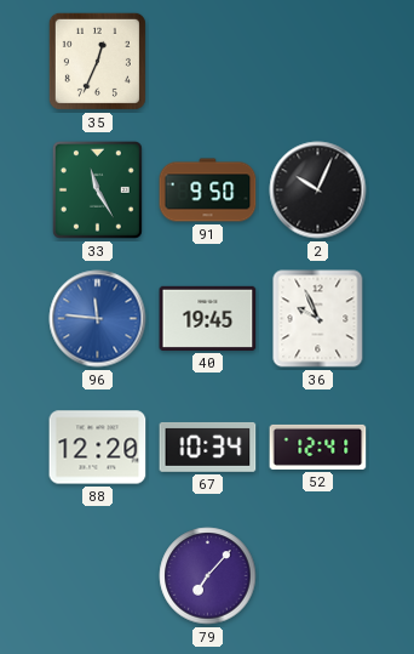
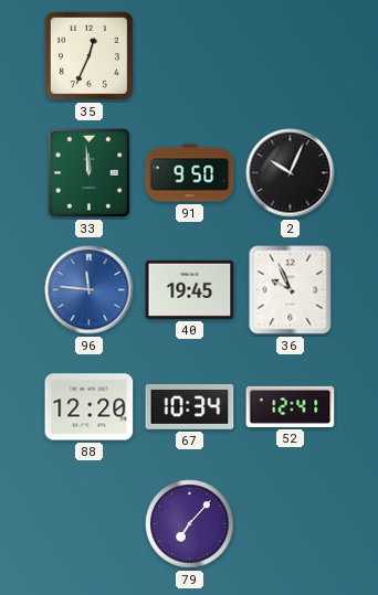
33: 11:25 -> 11:59 (88, 172)
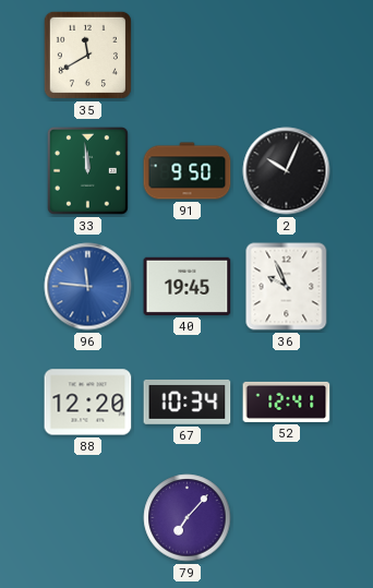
35: 12:34 -> 11:40 (87, 55)
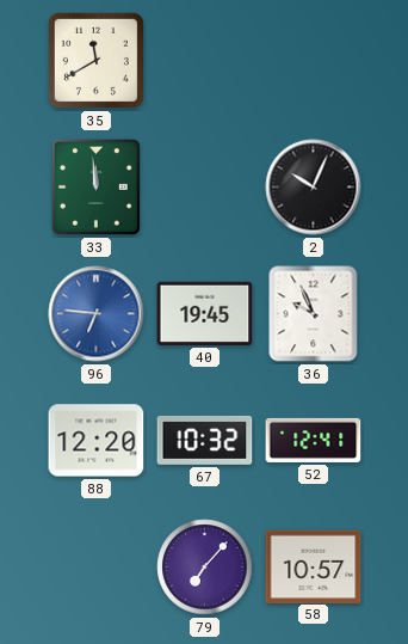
91: 9:50 -> none (188, 171)
96: 11:46 -> 6:46 (97, 314)
67: 10:34 -> 10:32 (205, 441)
58: none -> 10:57 (314, 566)
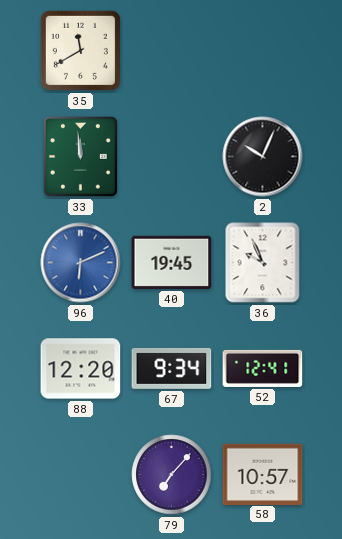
96: 6:46 -> 6:11 (81, 263)
67: 10:32 -> 9:34 (172, 369)
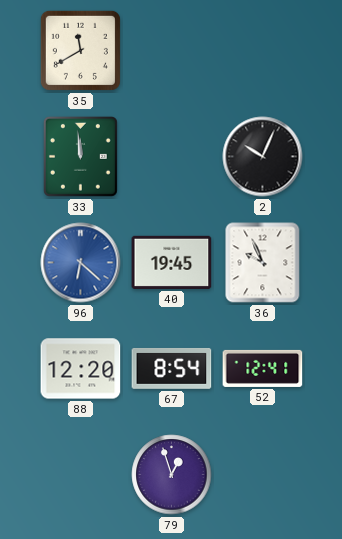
96: 6:11 -> 6:22 (81, 263)
67: 9:34 -> 8:54 (172, 369)
79: 7:07 -> 12:57 (172, 475)
58: 10:57 -> none (263, 474)
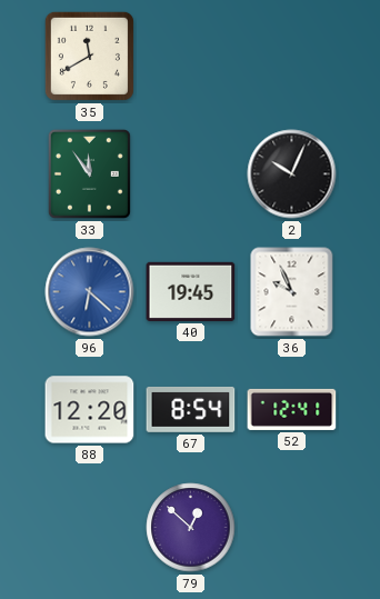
33: 11:59 -> 11:54 (89, 173)
79: 12:57 -> 12:52 (191, 528)
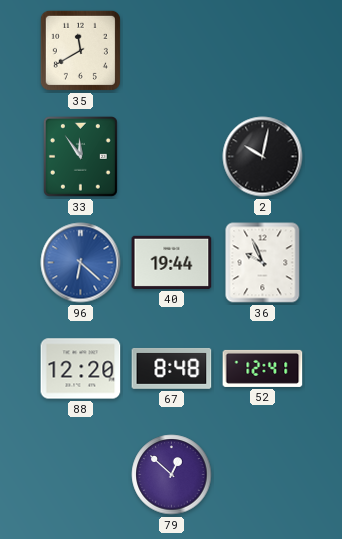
2: 10:04 -> 10:02 (263, 157)
40: 19:45 -> 19:44 (172, 262)
67: 8:54 -> 8:48 (172, 369)
